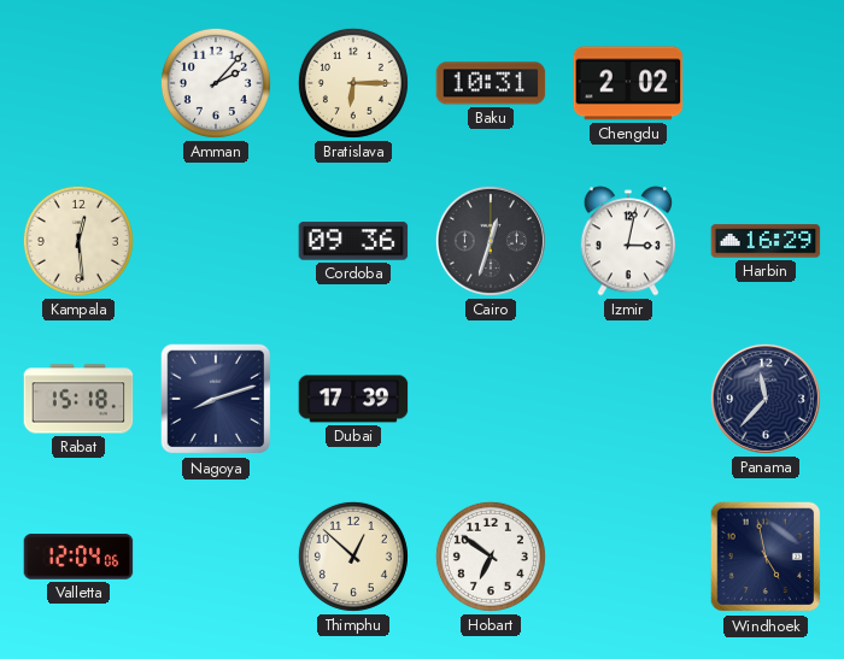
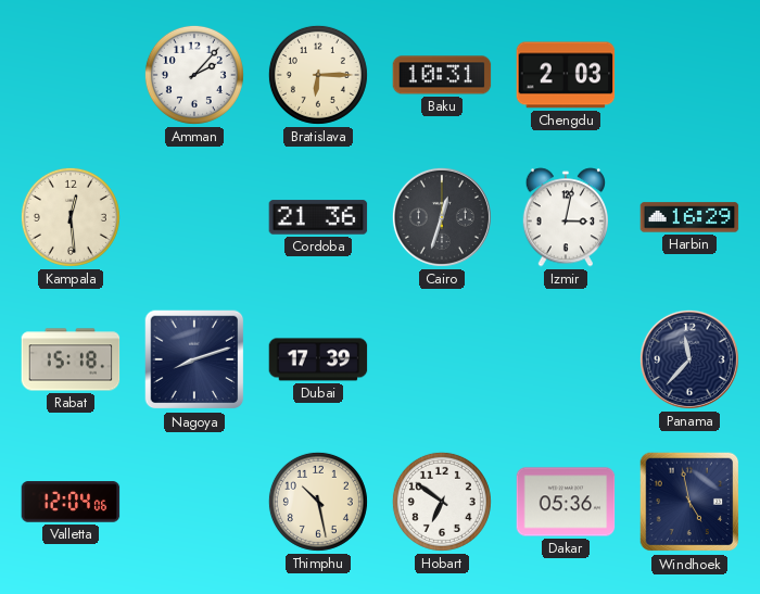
Chengdu: 2:02 -> 2:03 (566, 75)
Cordoba: 09:36 -> 21:36 (318, 217)
Thimphu: 12:52 -> 10:28 (318, 502)
Dakar: none -> 05:36 (566, 502)
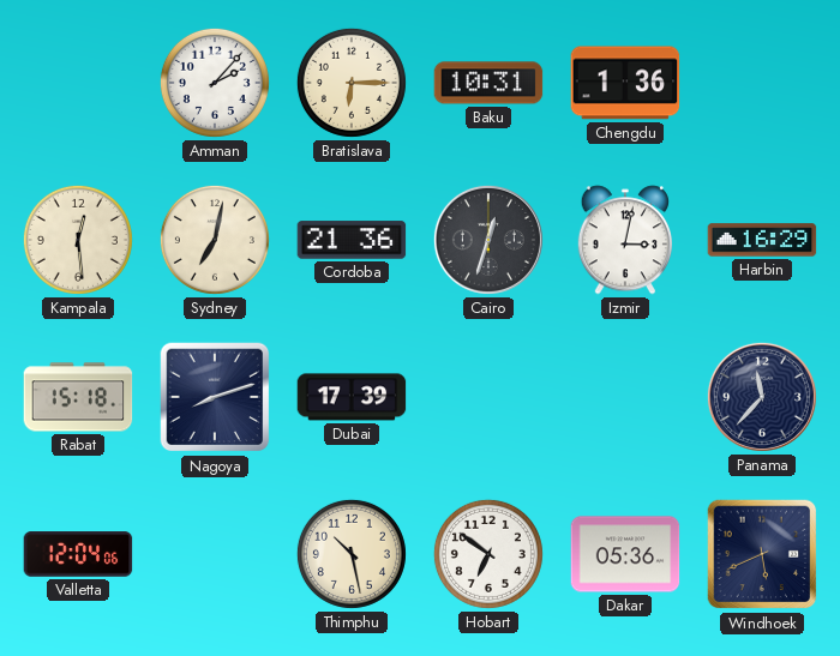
Chengdu: 2:03 -> 1:36 (625, 83)
Sydney: none -> 7:02 (215, 240)
Windhoek: 4:58 -> 5:41 (762, 554)
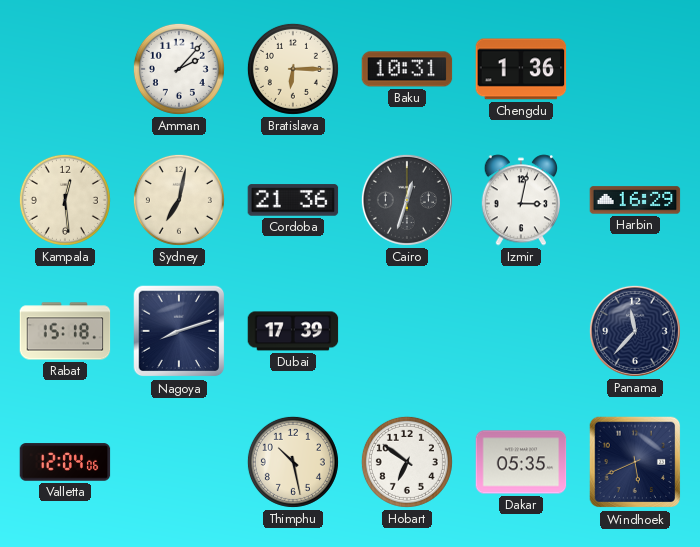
Dakar: 05:36 -> 05:35 (521, 462)
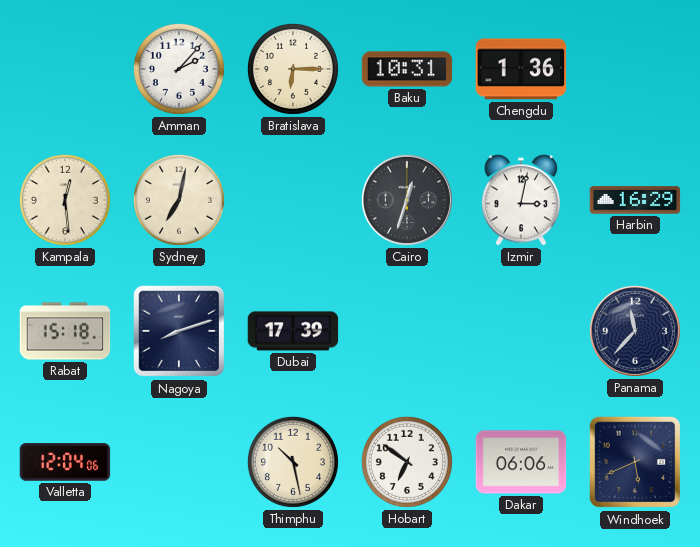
Cordoba: 21:36 -> none (293, 200)
Dakar: 05:35 -> 06:06 (521, 462)
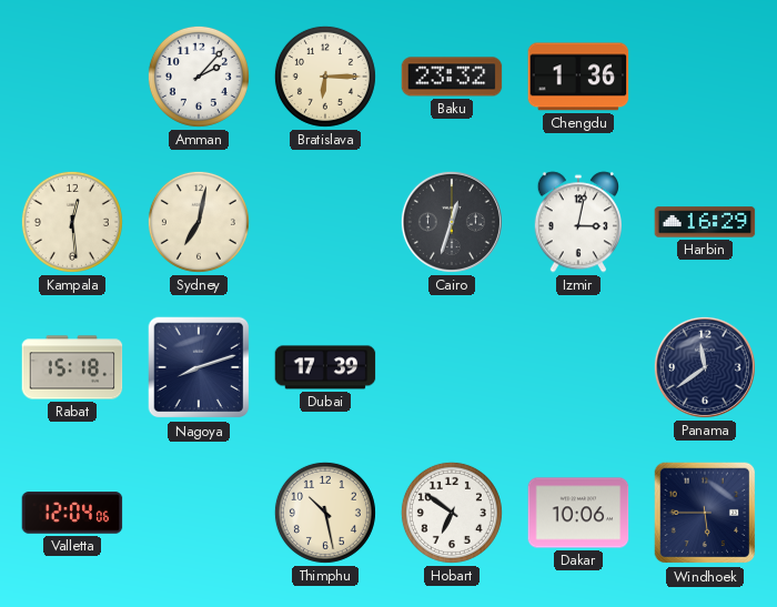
Baku: 10:31 -> 23:32 (452, 77)
Panama: 11:37 -> 11:39 (705, 367)
Dakar: 06:06 -> 10:06 (578, 513)
Windhoek: 5:41 -> 5:45 (705, 513)
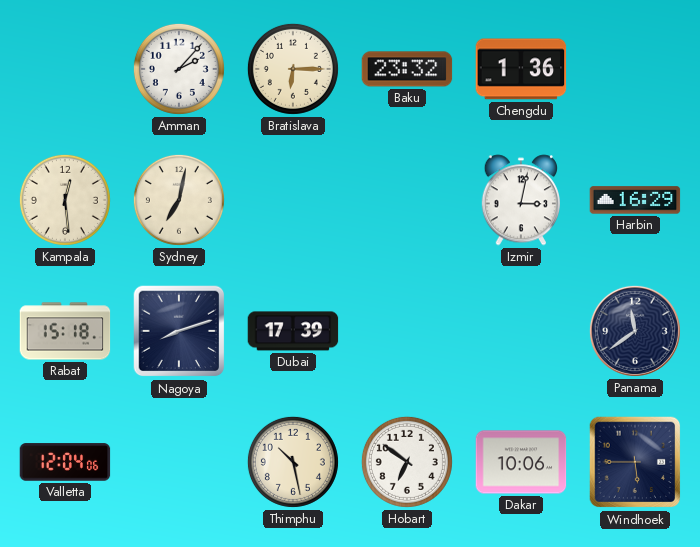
Cairo: 12:33 -> none (452, 222)
